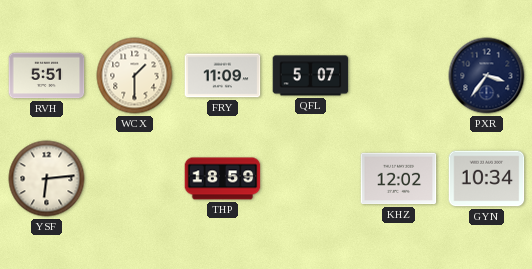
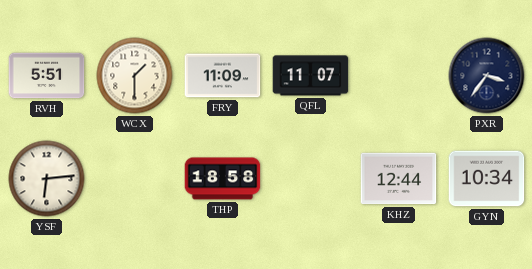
QFL: 5:07 -> 11:07 (311, 76)
THP: 18:59 -> 18:58 (223, 179)
KHZ: 12:02 -> 12:44 (399, 179)
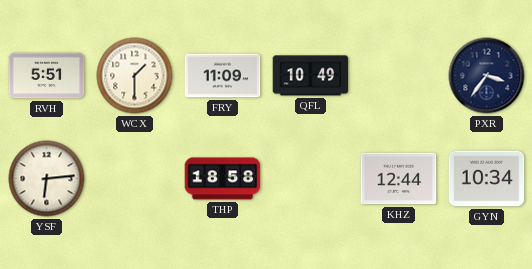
QFL: 11:07 -> 10:49 (311, 76)
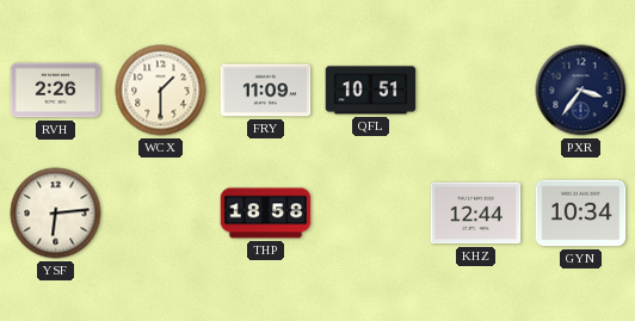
RVH: 5:51 -> 2:26 (56, 91)
QFL: 10:49 -> 10:51 (371, 91)
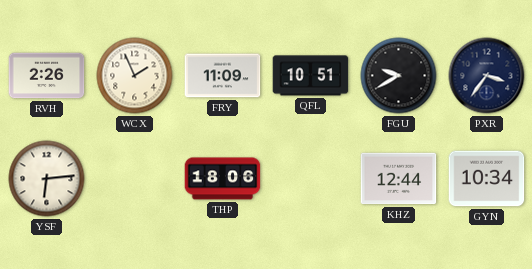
WCX: 1:30 -> 1:56 (135, 76)
FGU: none -> 9:40 (399, 76)
THP: 18:58 -> 18:06 (223, 179)
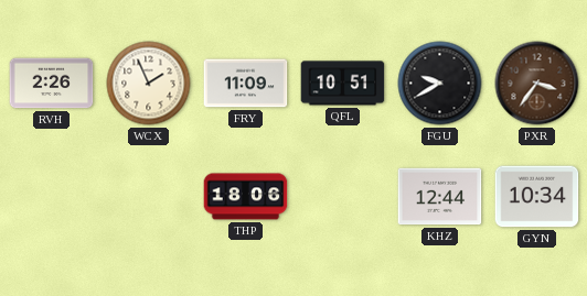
PXR dial: navy -> brown (537, 84)
YSF: 6:14 -> none (47, 179)
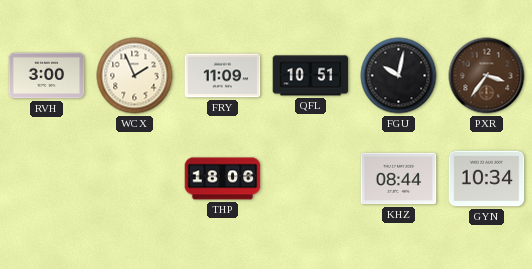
RVH: 2:26 -> 3:00 (47, 76)
FGU: 9:40 -> 10:02 (399, 76)
KHZ: 12:44 -> 08:44 (399, 179)
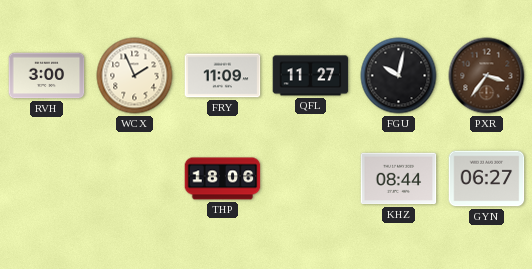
QFL: 10:51 -> 11:27 (311, 76)
GYN: 10:34 -> 06:27 (487, 179)
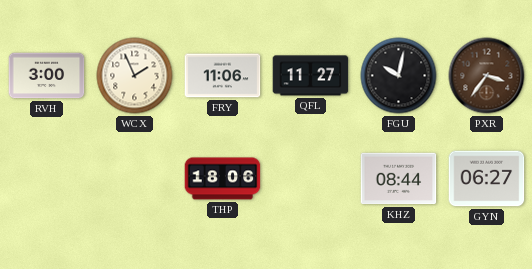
FRY: 11:09 -> 11:06 (223, 76)
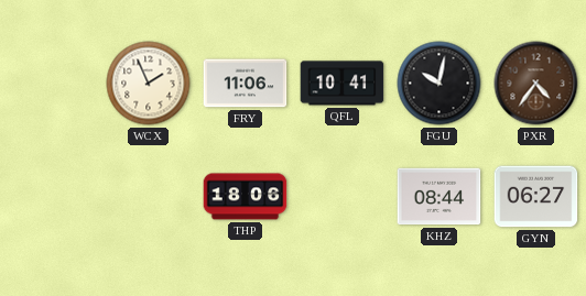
RVH: 3:00 -> none (47, 76)
QFL: 11:27 -> 10:41 (343, 84)
PXR: 3:36 -> 4:36 (536, 84)
